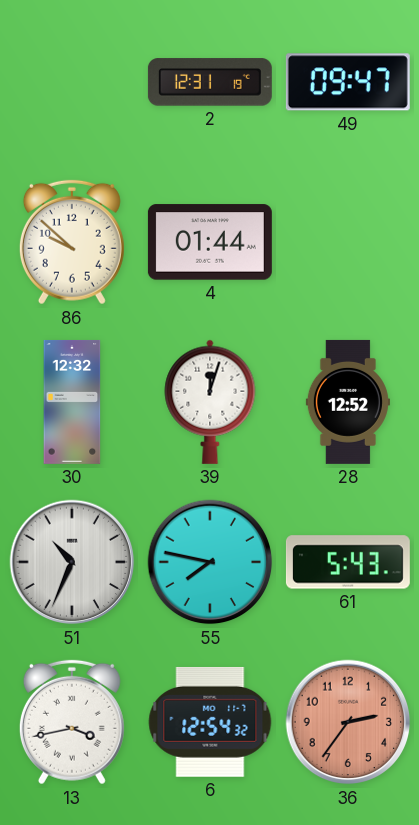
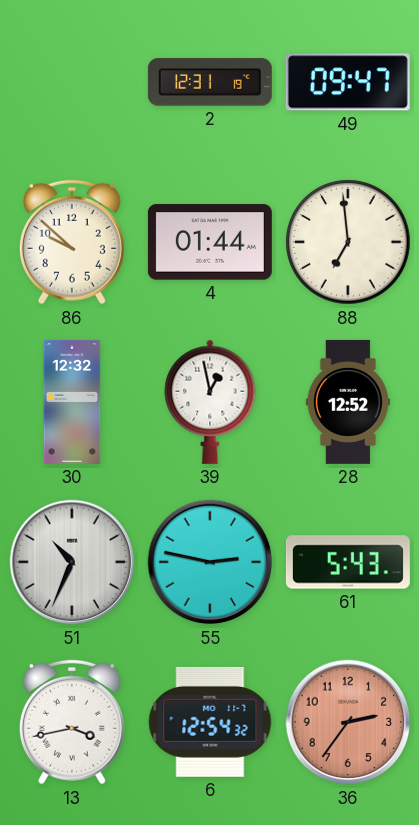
88: none -> 6:59 (348, 242)
39: 12:03 -> 12:58 (210, 402)
55: 7:47 -> 2:47 (210, 562)
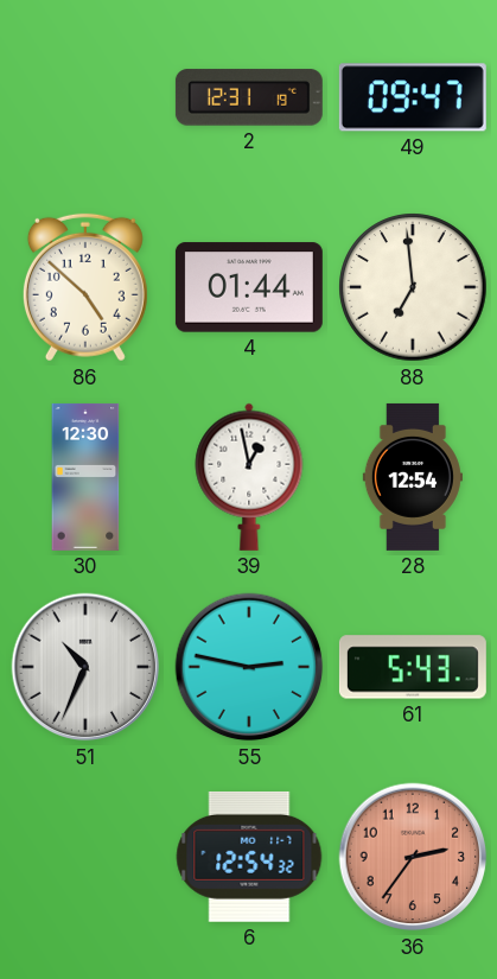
86: 9:52 -> 4:52 (85, 287)
30: 12:32 -> 12:30 (85, 477)
28: 12:52 -> 12:54 (413, 477)
13: 3:43 -> none (72, 722)
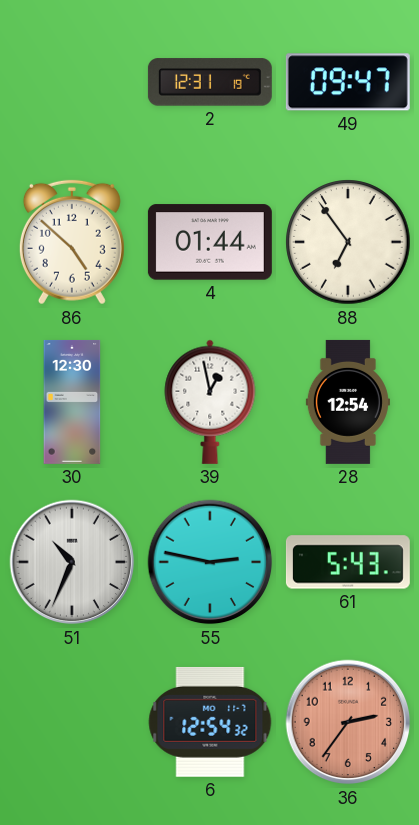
88: 6:59 -> 6:54 (348, 242)
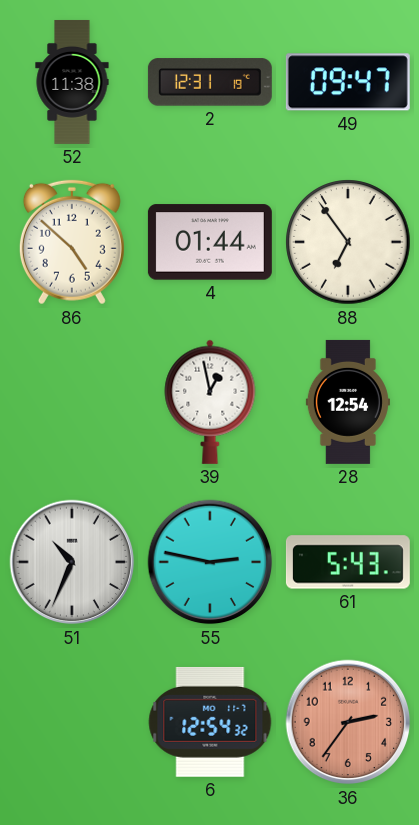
52: none -> 11:38 (72, 82)
30: 12:30 -> none (72, 402)
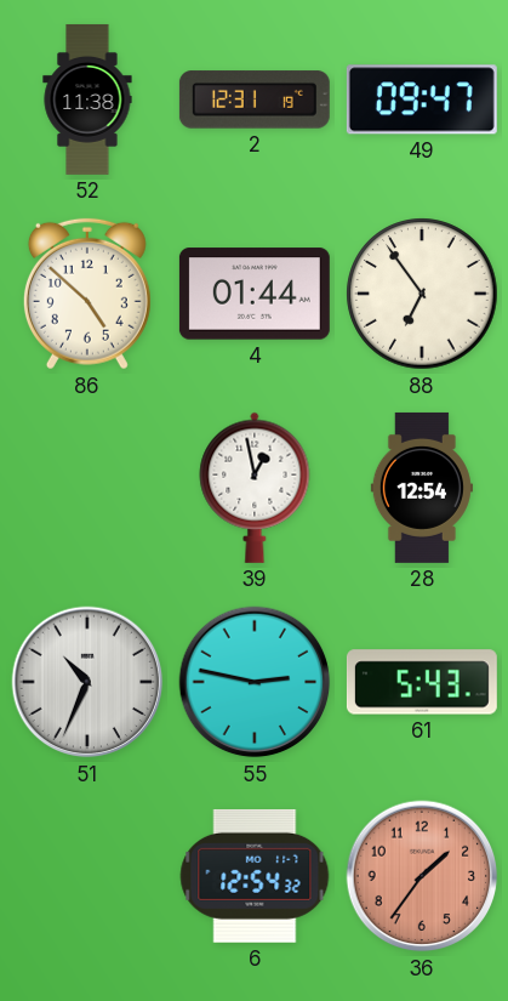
36: 2:36 -> 1:36 (422, 876)
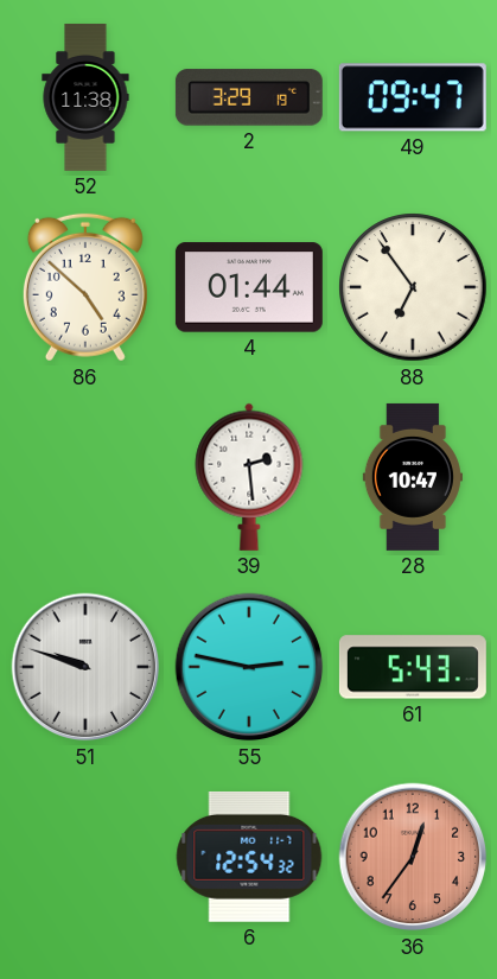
2: 12:31 -> 3:29 (249, 97)
39: 12:58 -> 2:29 (249, 477)
28: 12:54 -> 10:47 (413, 477)
51: 10:34 -> 9:48 (85, 667)
36: 1:36 -> 12:36 (413, 857)
